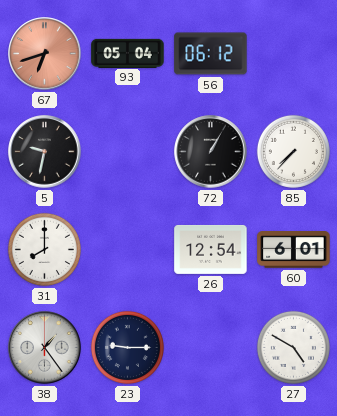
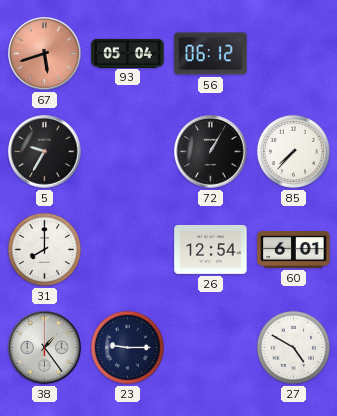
67: 6:42 -> 5:42 (45, 54)
5: 9:32 -> 9:35 (45, 152)
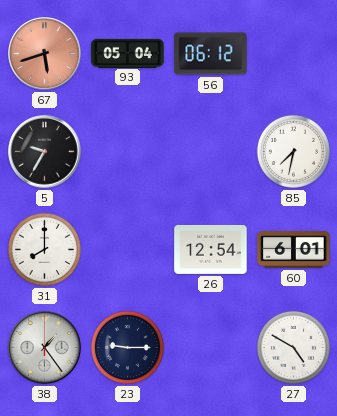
72: 1:05 -> none (211, 152)
85: 7:37 -> 7:32 (293, 151)
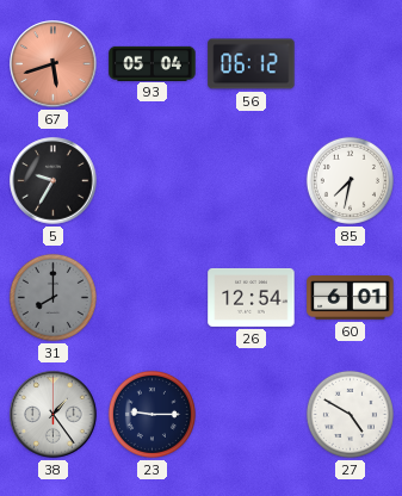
31 dial: white -> grey (52, 297)
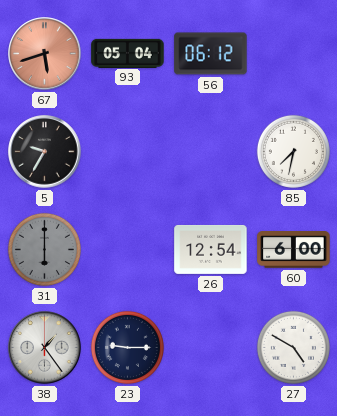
31: 8:00 -> 6:00 (44, 249)
60: 6:01 -> 6:00 (294, 250)
